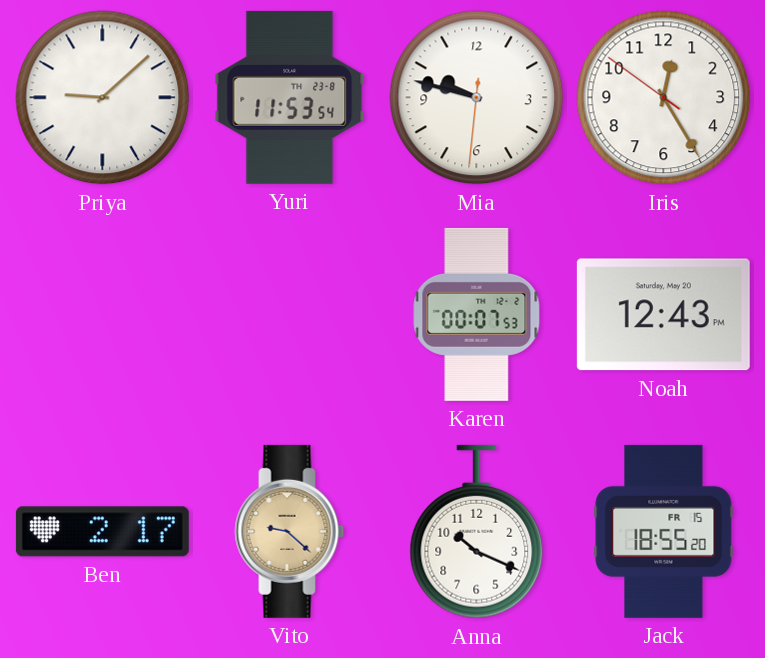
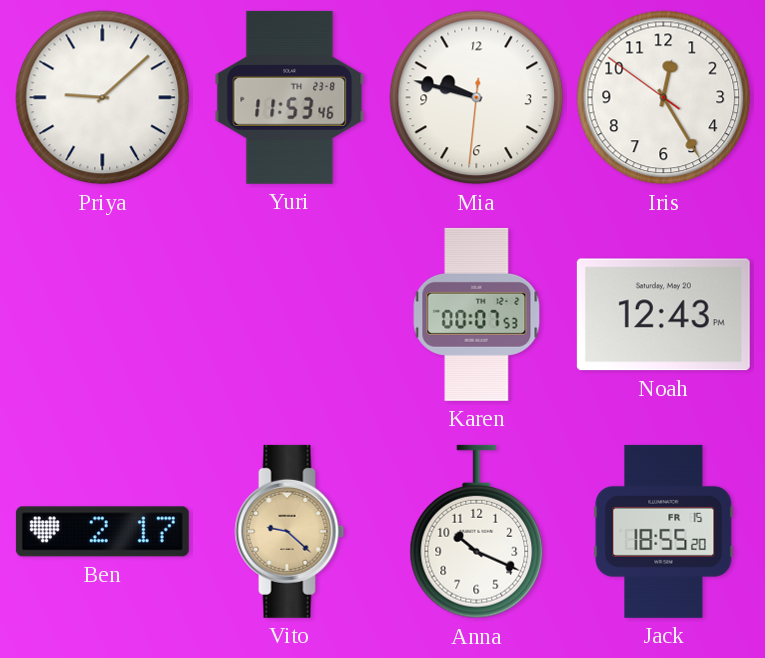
Yuri: 11:53:54 -> 11:53:46 (290, 97)
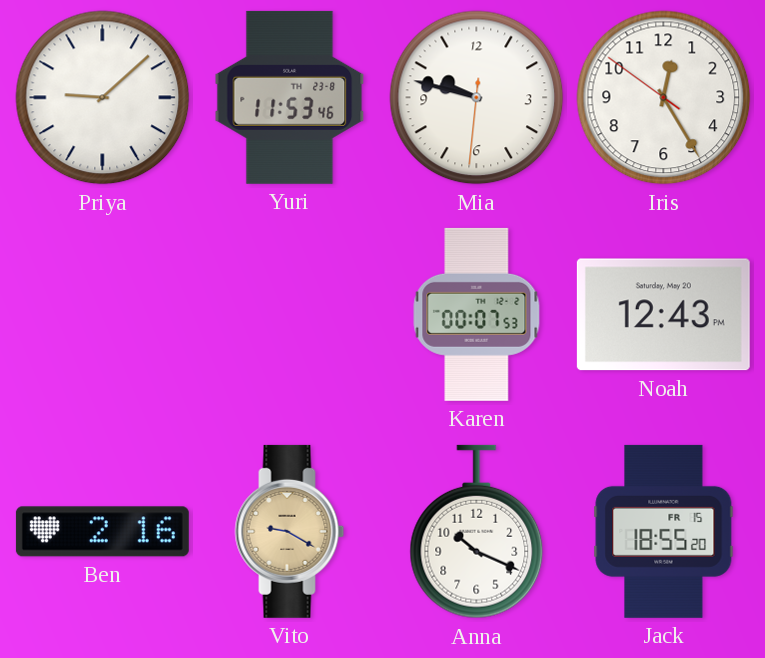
Ben: 2:17 -> 2:16 (102, 532)
Vito: 9:22 -> 9:20 (290, 531)
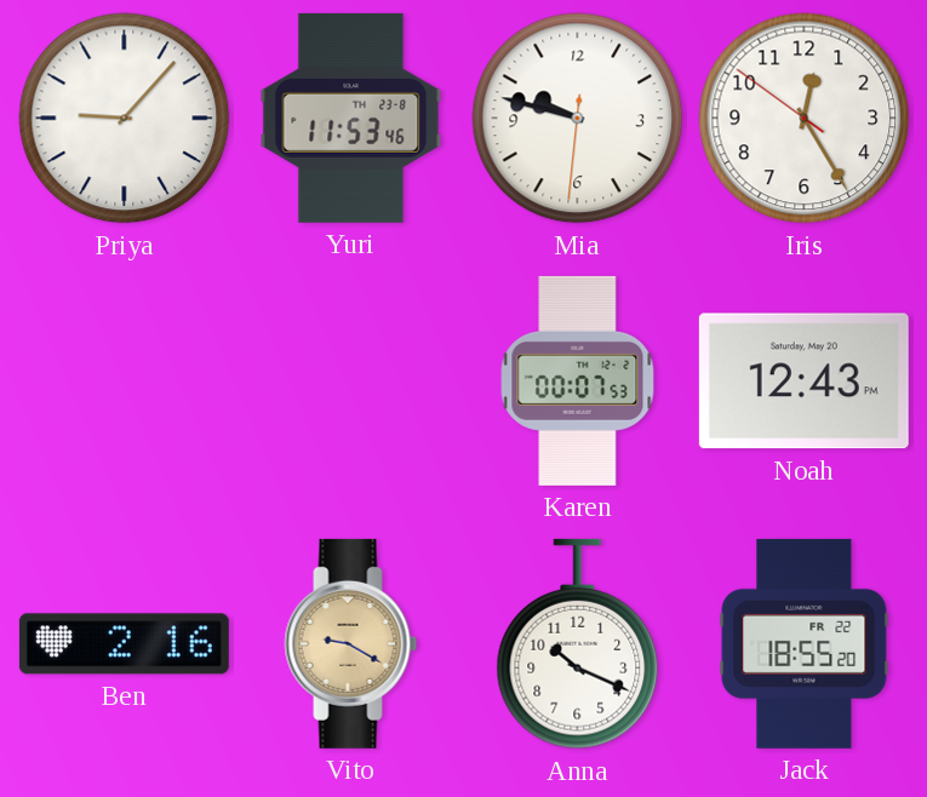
Priya: 9:08 -> 9:07 (125, 119)
Jack date: FR 15 -> FR 22 (805, 643)
